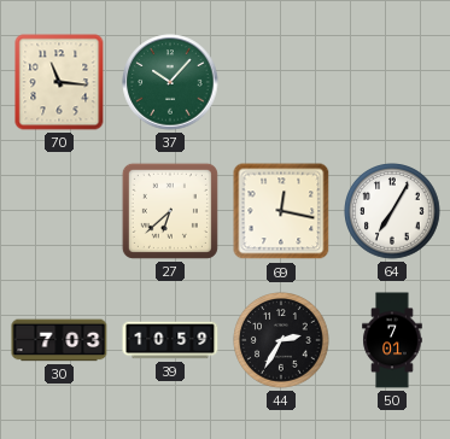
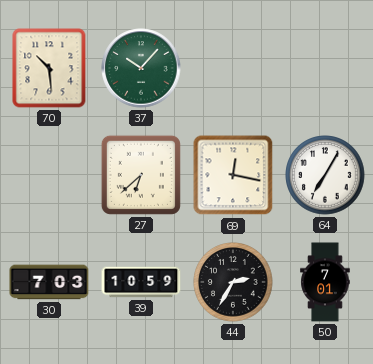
70: 11:16 -> 10:29 (49, 68)
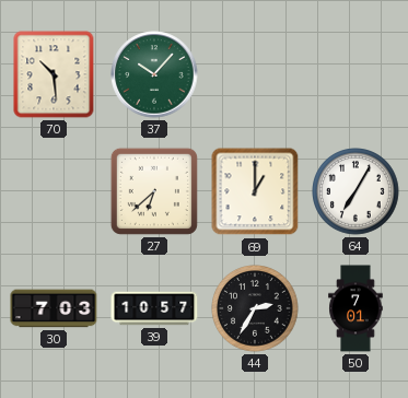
69: 12:17 -> 1:00 (255, 191)
39: 10:59 -> 10:57 (154, 308)
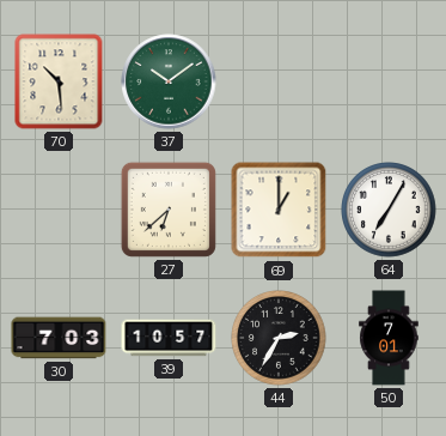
37: 10:07 -> 10:09 (169, 81)
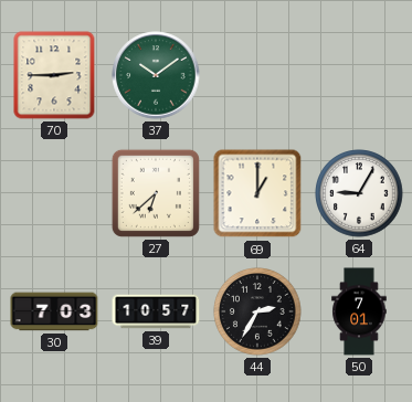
70: 10:29 -> 2:45 (54, 75)
64: 7:05 -> 9:05 (359, 193)
